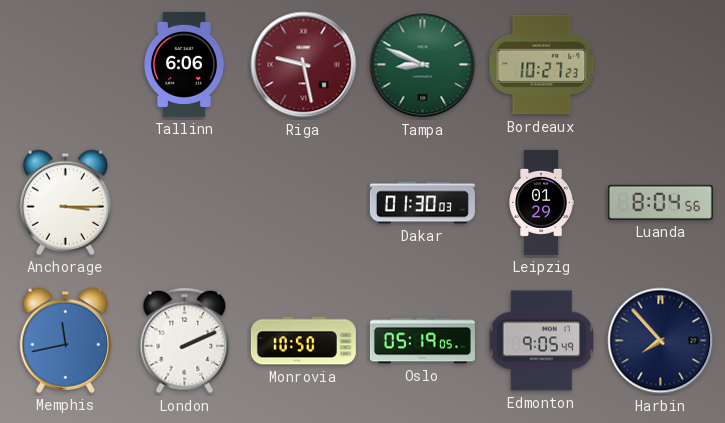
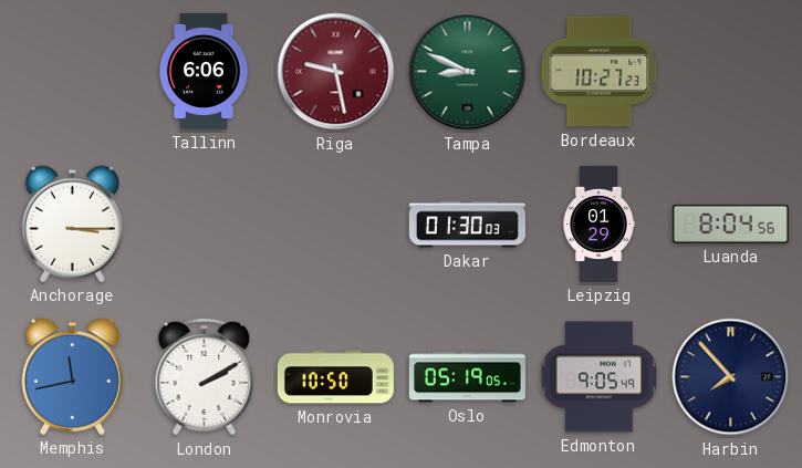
London: 2:11 -> 2:10 (205, 377)
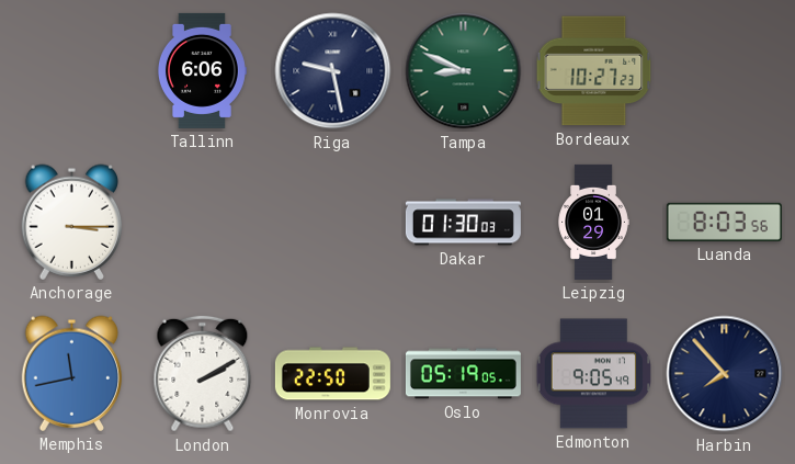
Riga dial: burgundy -> navy (333, 71)
Luanda: 8:04 -> 8:03 (724, 222)
Monrovia: 10:50 -> 22:50 (332, 374)
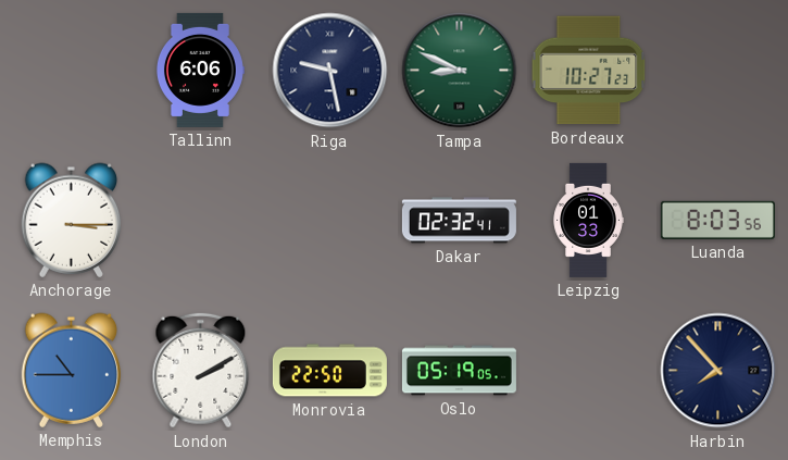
Dakar: 01:30 -> 02:32 (459, 221)
Leipzig: 01:29 -> 01:33 (588, 220)
Memphis: 11:43 -> 10:45 (72, 370)
Edmonton: 9:05 -> none (593, 374)
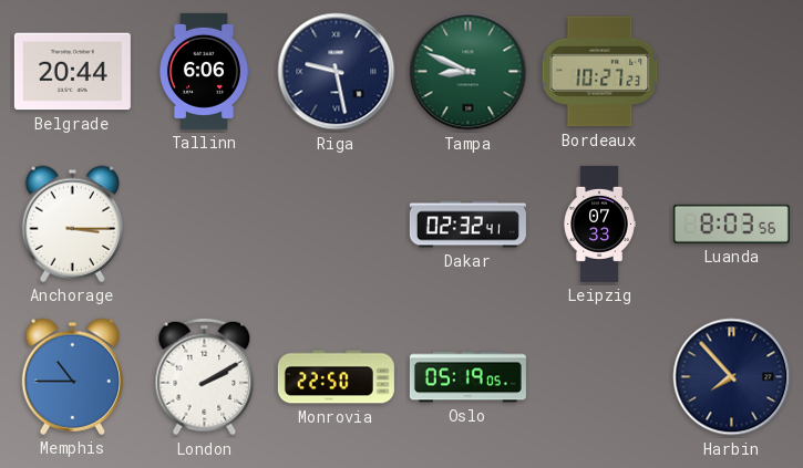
Belgrade: none -> 20:44 (72, 72)
Leipzig: 01:33 -> 07:33 (599, 223)
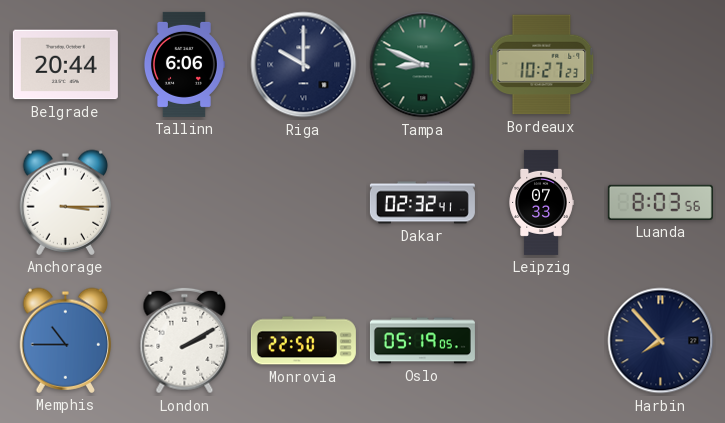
Riga: 9:28 -> 10:00 (304, 65)
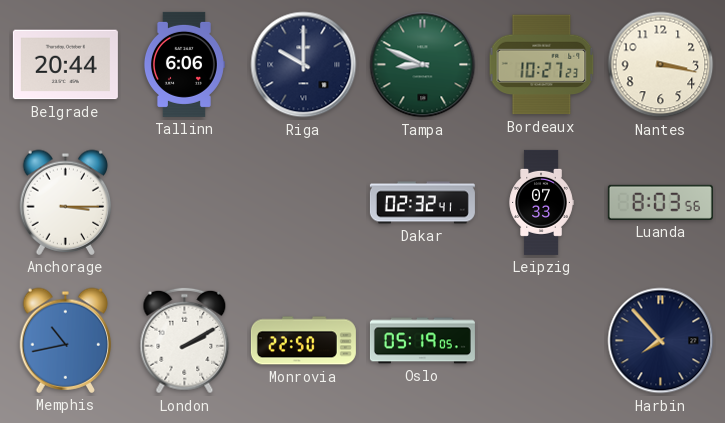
Nantes: none -> 3:17 (661, 65)
Memphis: 10:45 -> 10:43 (66, 340)
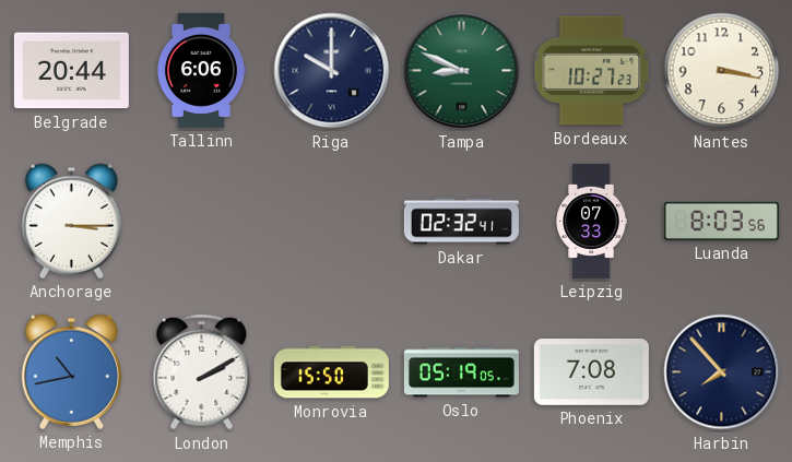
Monrovia: 22:50 -> 15:50 (331, 372)
Phoenix: none -> 7:08 (591, 372)
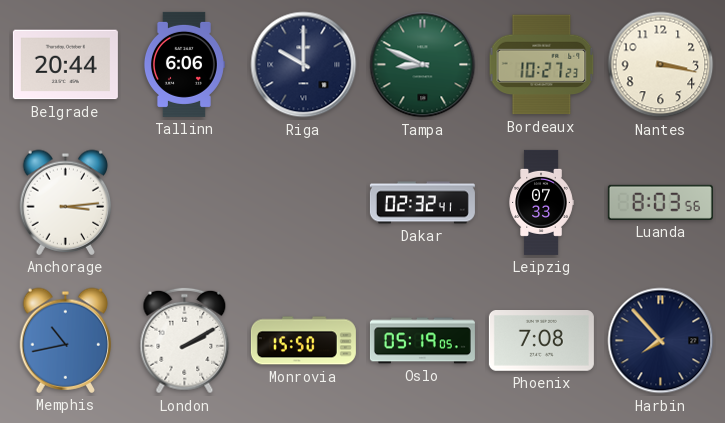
Anchorage: 3:15 -> 3:14 (66, 202)
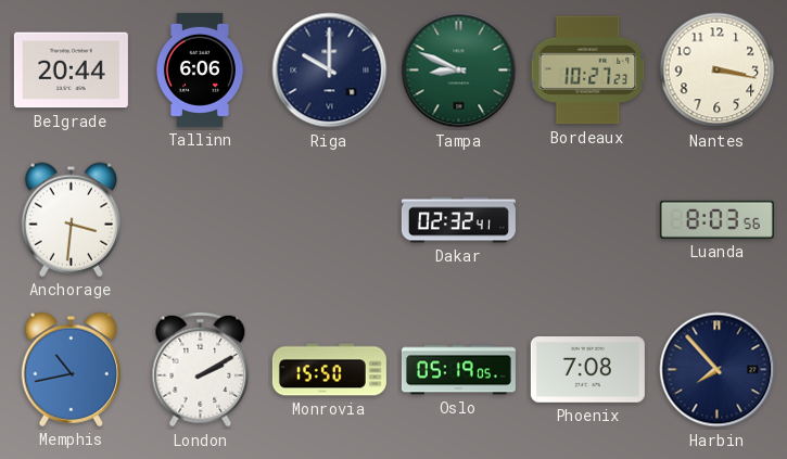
Anchorage: 3:14 -> 3:31 (72, 219)
Leipzig: 07:33 -> none (541, 202)
